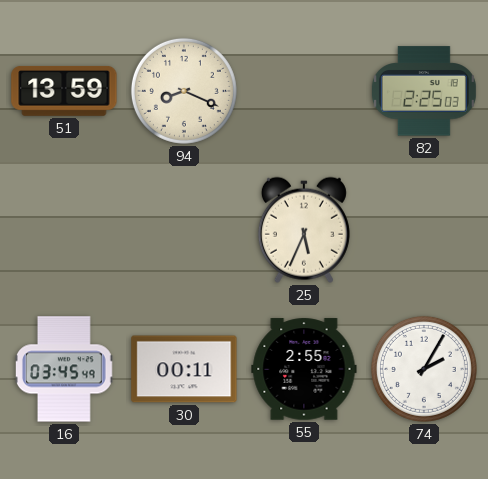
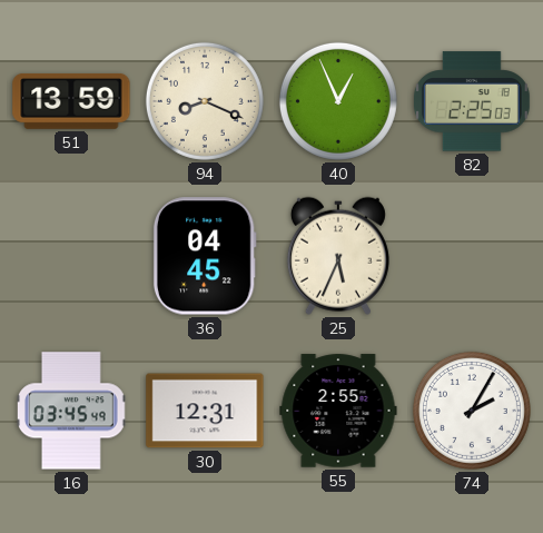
40: none -> 12:56 (338, 101)
36: none -> 04:45 (205, 256)
30: 00:11 -> 12:31 (205, 411)
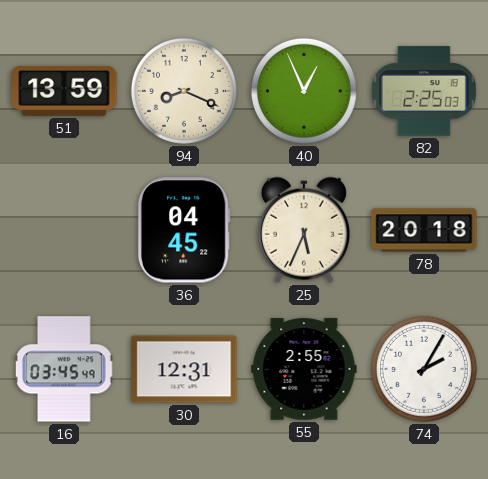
78: none -> 20:18 (424, 230)
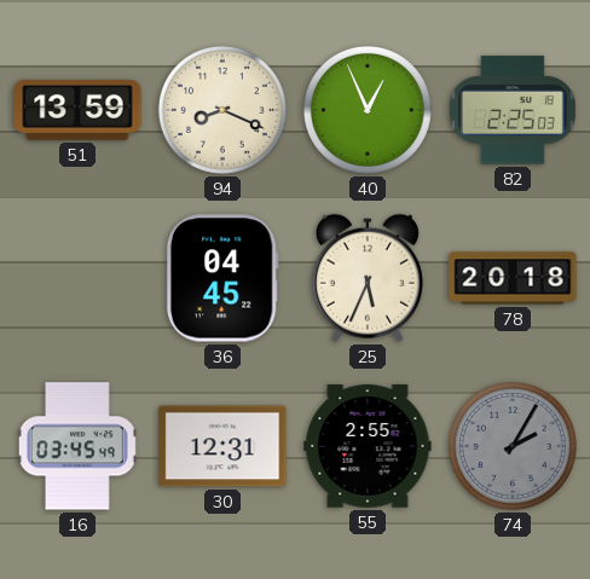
74 dial: white -> grey (513, 446)
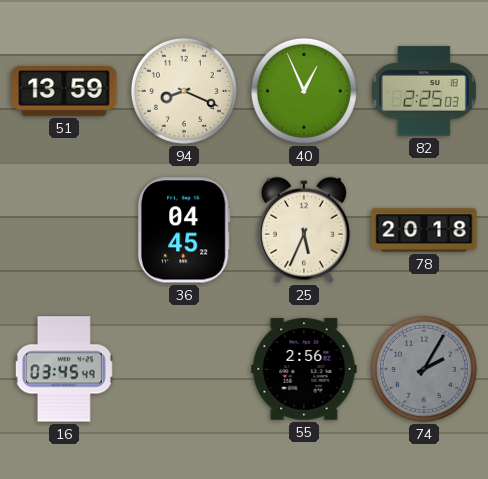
30: 12:31 -> none (222, 446)
55: 2:55 -> 2:56 (304, 369)
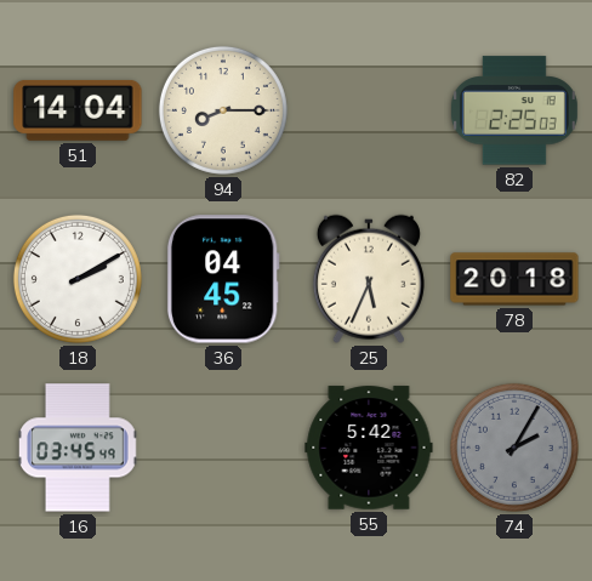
51: 13:59 -> 14:04 (78, 110)
94: 8:19 -> 8:15 (223, 110)
40: 12:56 -> none (304, 91)
18: none -> 2:10 (78, 279)
55: 2:56 -> 5:42 (369, 448)
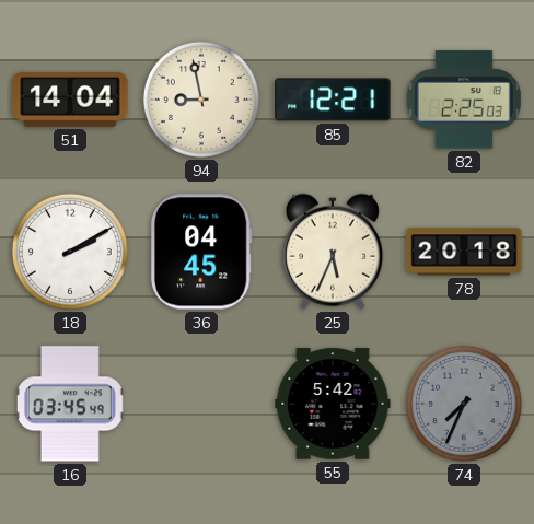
94: 8:15 -> 8:58 (201, 100)
85: none -> 12:21 (333, 100)
74: 2:05 -> 7:34 (464, 404)
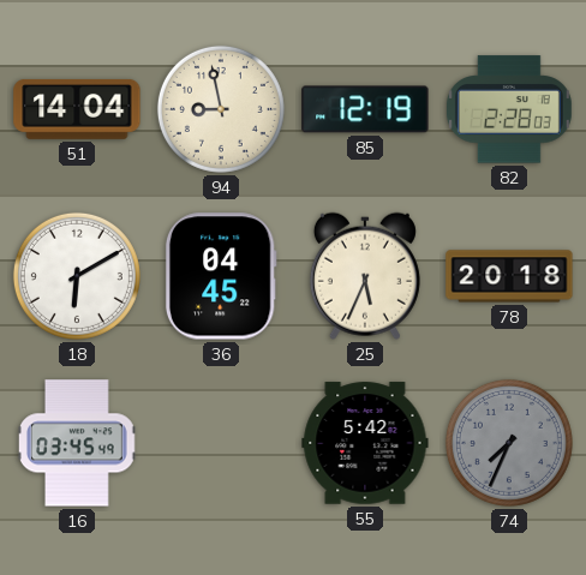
85: 12:21 -> 12:19 (365, 109)
82: 2:25 -> 2:28 (509, 109)
18: 2:10 -> 6:10 (77, 276)
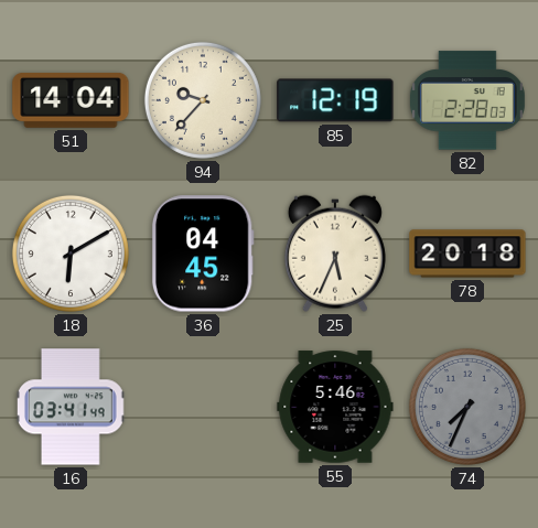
94: 8:58 -> 9:37 (203, 100)
16: 03:45 -> 03:41 (72, 407)
55: 5:42 -> 5:46 (335, 407)
